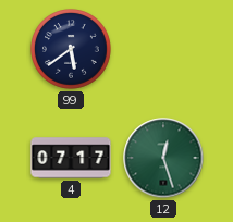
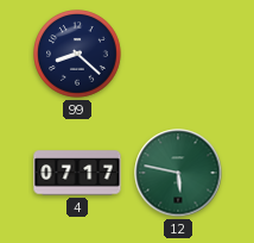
99: 5:39 -> 8:22 (77, 54)
12: 12:27 -> 5:47 (178, 173)
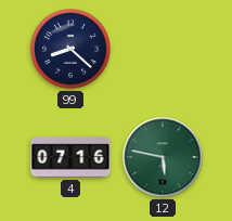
4: 07:17 -> 07:16 (70, 157)
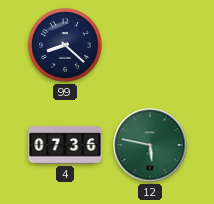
4: 07:16 -> 07:36 (65, 145)
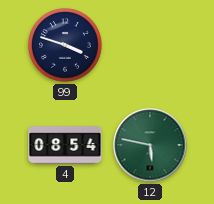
99: 8:22 -> 3:48 (65, 45)
4: 07:36 -> 08:54 (65, 145)
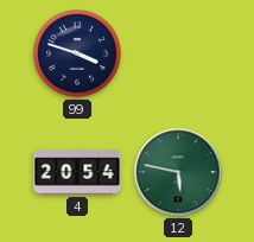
4: 08:54 -> 20:54 (77, 172)
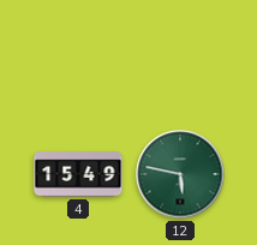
99: 3:48 -> none (77, 53)
4: 20:54 -> 15:49 (78, 174)
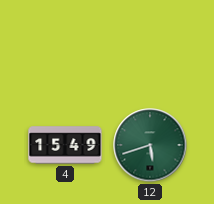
12: 5:47 -> 5:42 (150, 145)
